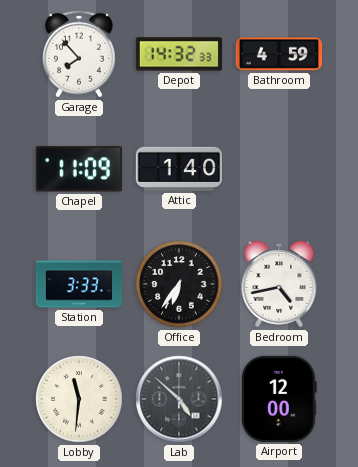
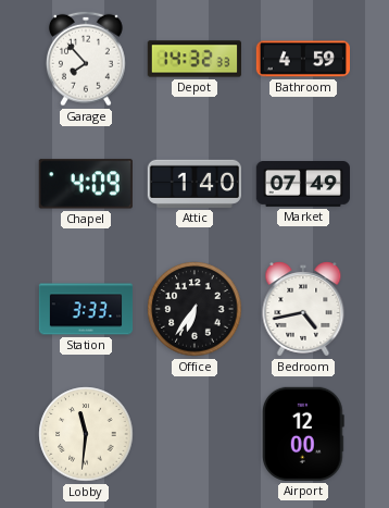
Chapel: 11:09 -> 4:09 (86, 184)
Market: none -> 07:49 (302, 185)
Lab: 4:52 -> none (179, 399)
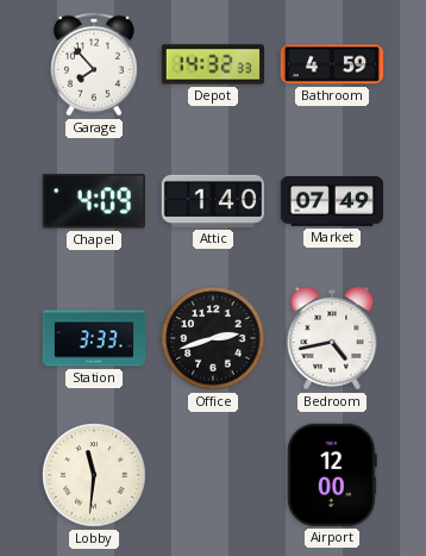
Office: 6:36 -> 2:42 (213, 338)
